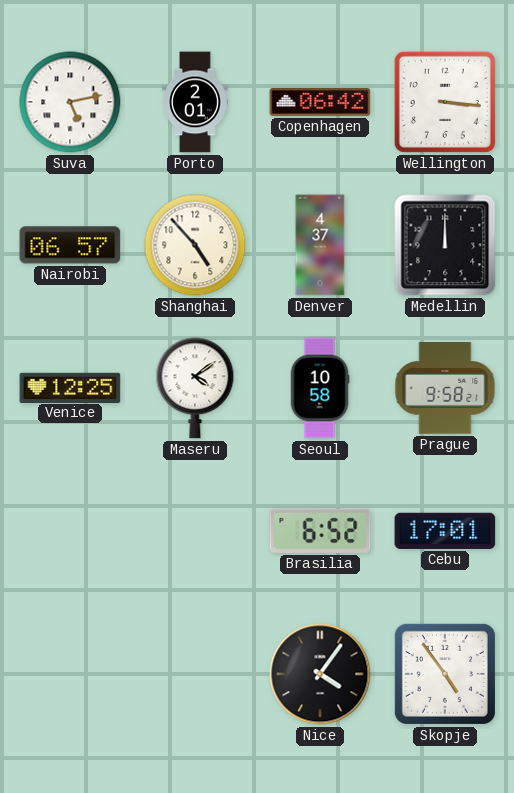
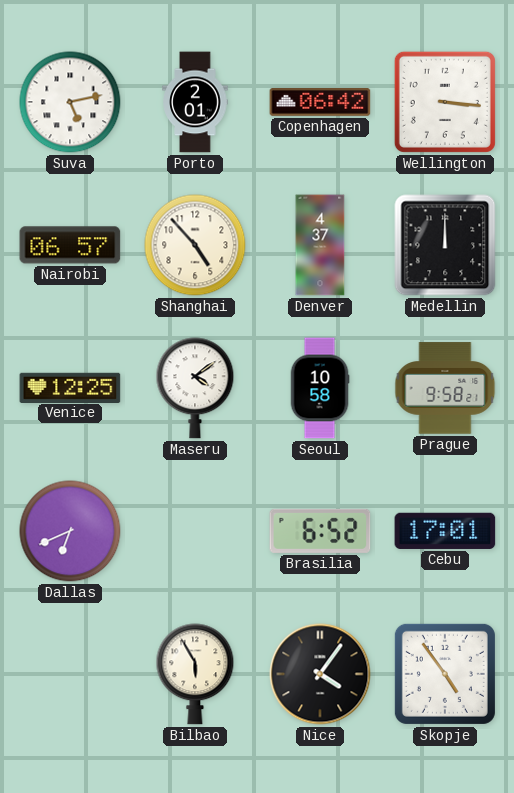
Dallas: none -> 6:41 (70, 531)
Bilbao: none -> 5:55 (195, 674)
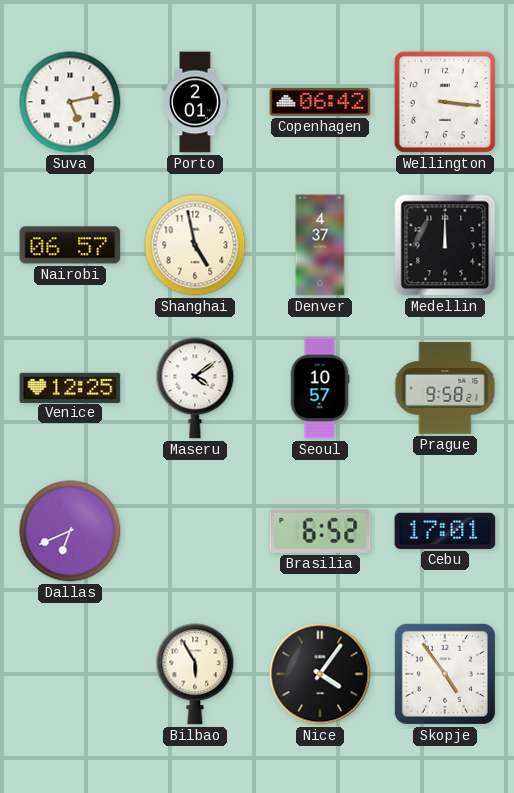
Shanghai: 4:53 -> 4:58 (195, 245)
Seoul: 10:58 -> 10:57 (320, 388)
